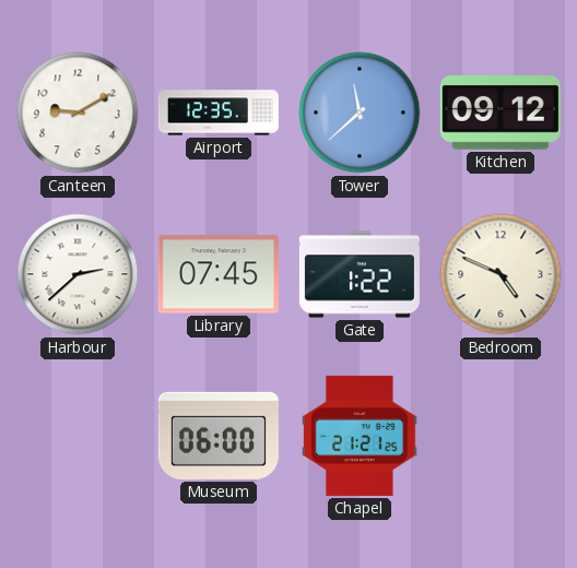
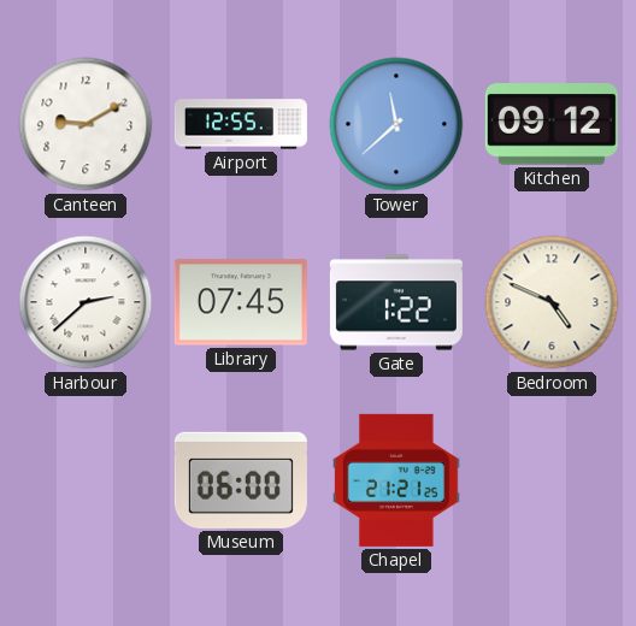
Airport: 12:35 -> 12:55 (241, 124)
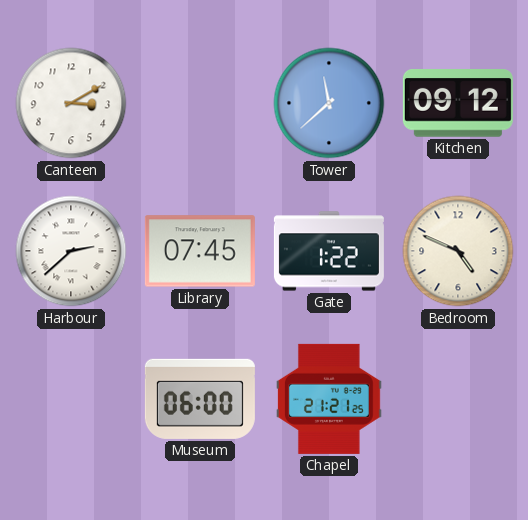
Canteen: 9:10 -> 3:10 (71, 103)
Airport: 12:55 -> none (241, 124)
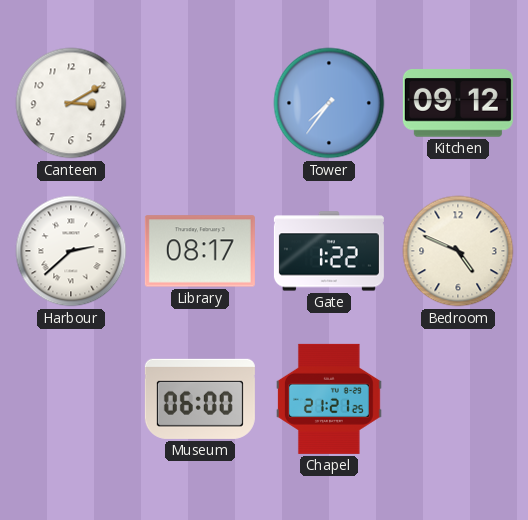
Tower: 11:38 -> 7:36 (329, 103)
Library: 07:45 -> 08:17 (200, 251)
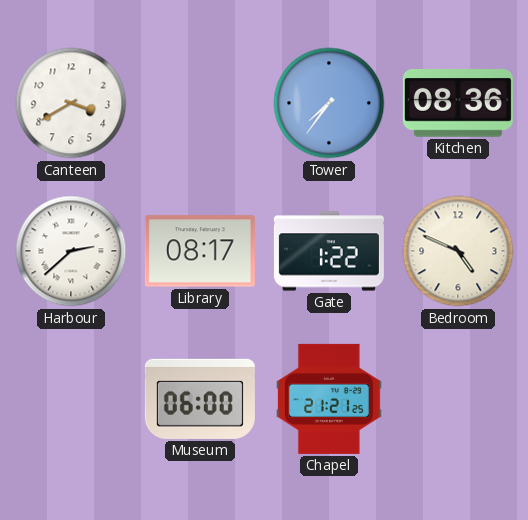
Canteen: 3:10 -> 3:40 (71, 103)
Kitchen: 09:12 -> 08:36 (458, 104)
